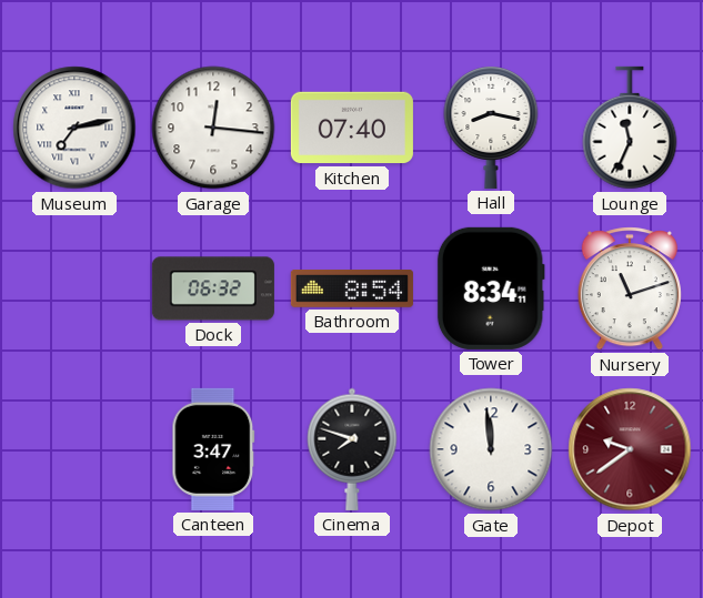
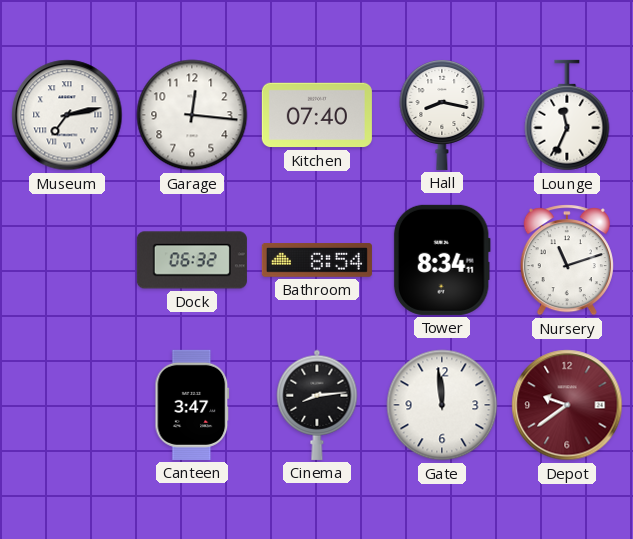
Cinema: 7:48 -> 8:14 (317, 405)
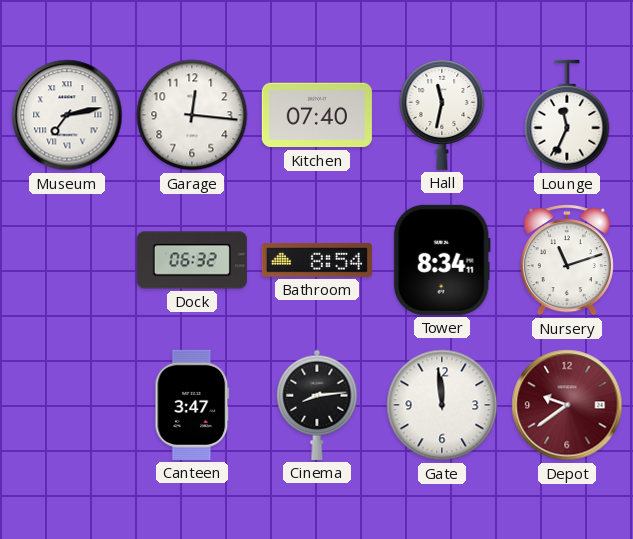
Hall: 8:17 -> 11:32 (442, 115)
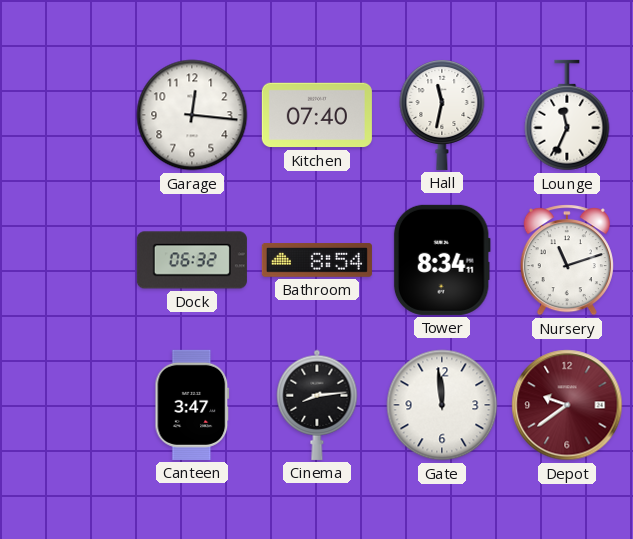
Museum: 7:13 -> none (67, 115)
